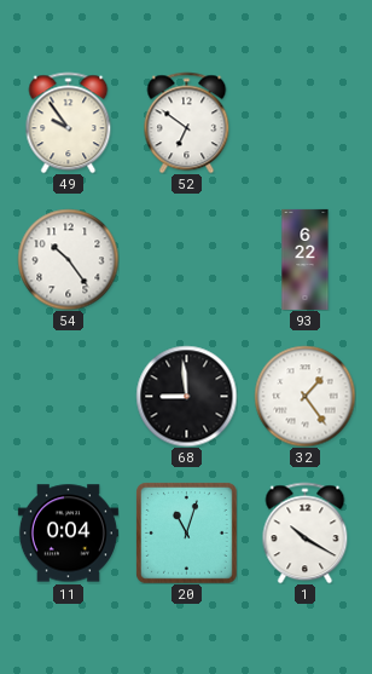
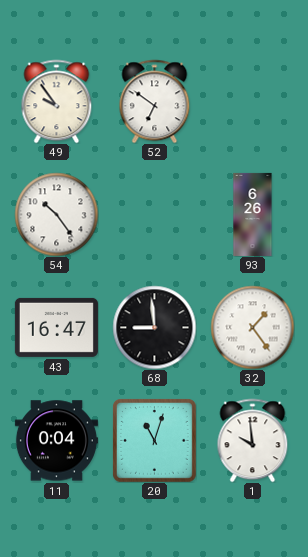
93: 6:22 -> 6:26 (253, 214)
43: none -> 16:47 (56, 327)
1: 10:20 -> 9:59 (253, 440)
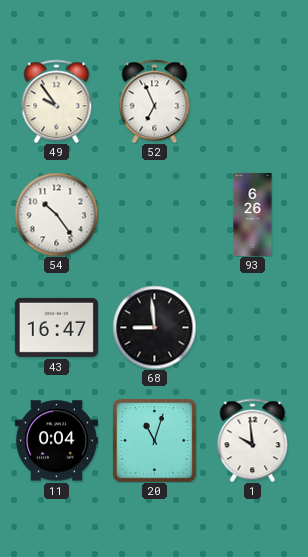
52: 6:51 -> 6:56 (155, 101)
32: 1:24 -> none (252, 327)
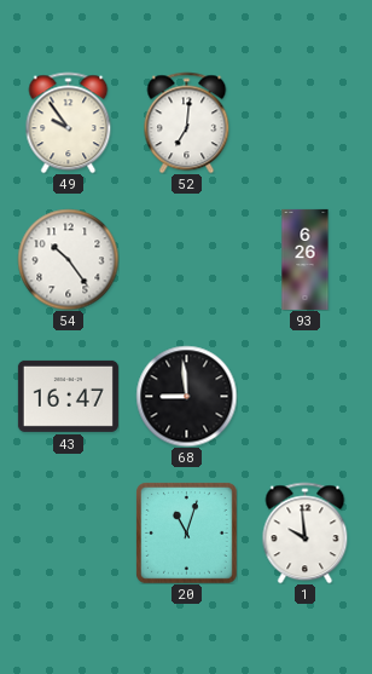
52: 6:56 -> 7:01 (187, 122)
11: 0:04 -> none (56, 441)
